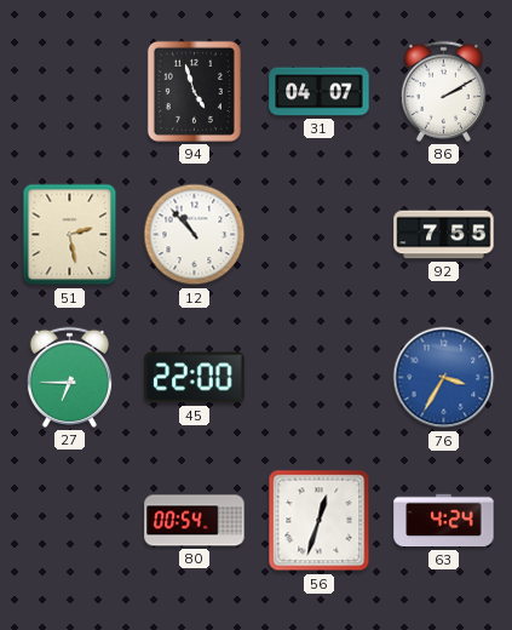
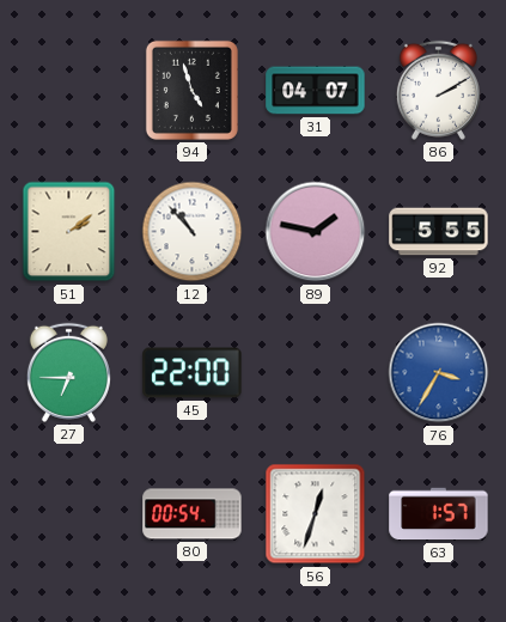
51: 2:28 -> 2:09 (69, 232)
89: none -> 1:47 (316, 232)
92: 7:55 -> 5:55 (439, 232)
63: 4:24 -> 1:57 (439, 514)
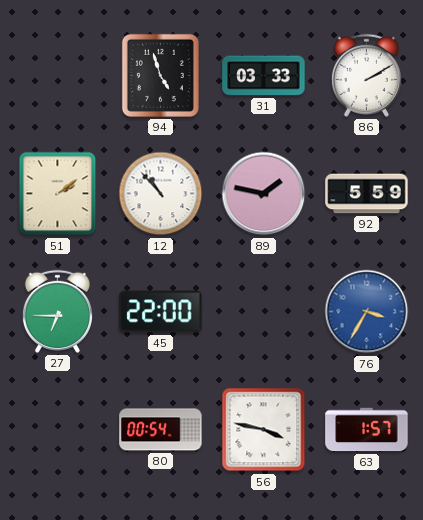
31: 04:07 -> 03:33 (264, 76)
92: 5:55 -> 5:59 (367, 194)
56: 12:33 -> 3:47 (264, 430)
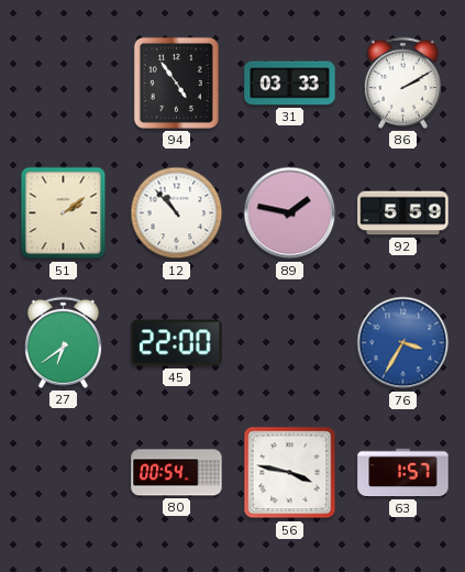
94: 4:57 -> 4:54 (176, 82)
27: 6:45 -> 6:39 (63, 342)
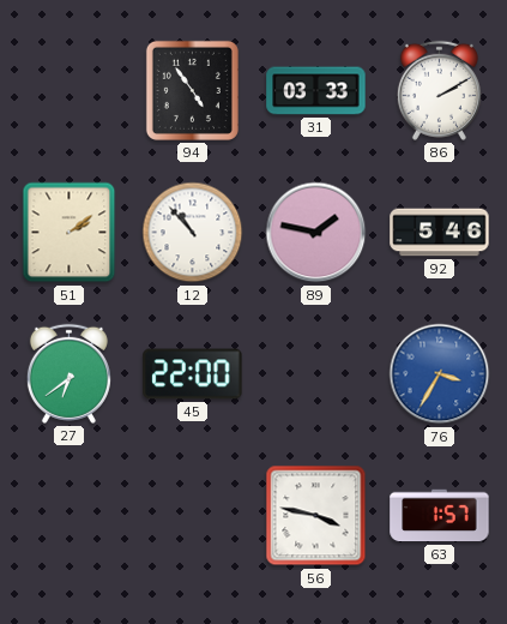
92: 5:59 -> 5:46 (440, 233)
80: 00:54 -> none (177, 473)
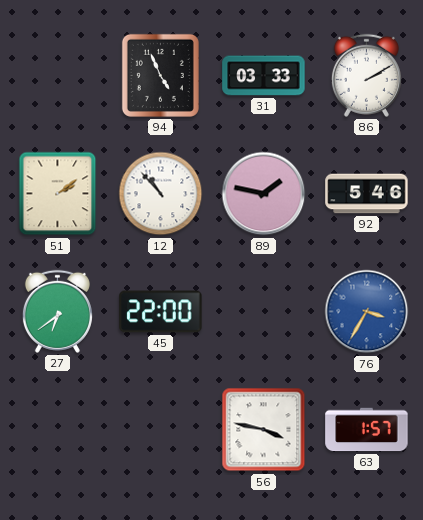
94: 4:54 -> 4:56 (160, 75)
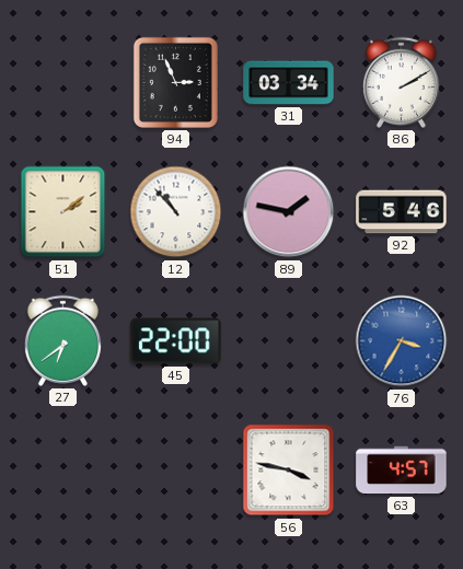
94: 4:56 -> 2:56 (175, 82)
31: 03:33 -> 03:34 (289, 83)
63: 1:57 -> 4:57 (402, 471)
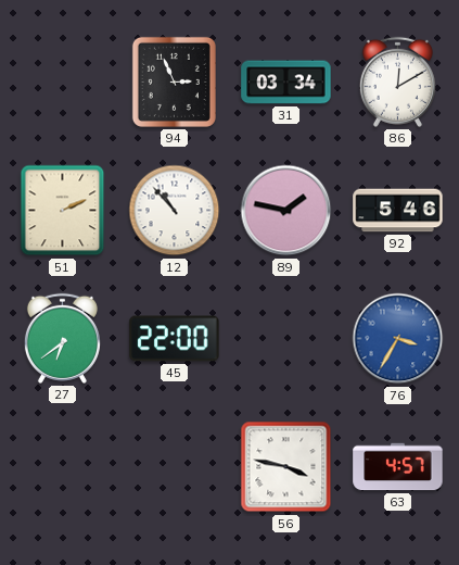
86: 2:10 -> 12:10 (397, 81)
51: 2:09 -> 2:11 (63, 211)
